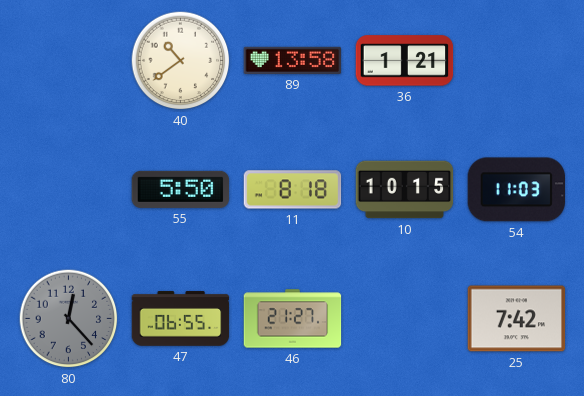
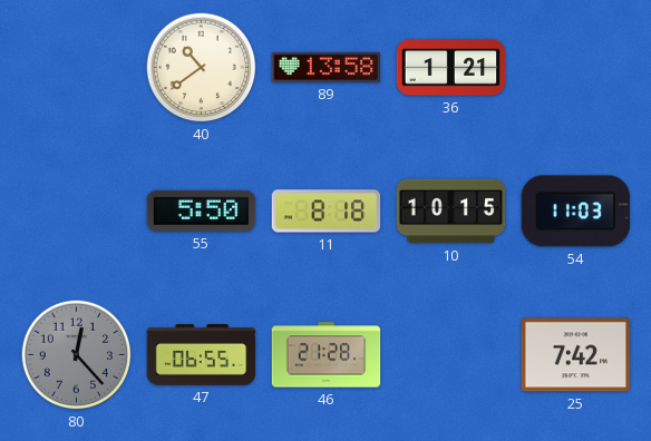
46: 21:27 -> 21:28 (327, 355)
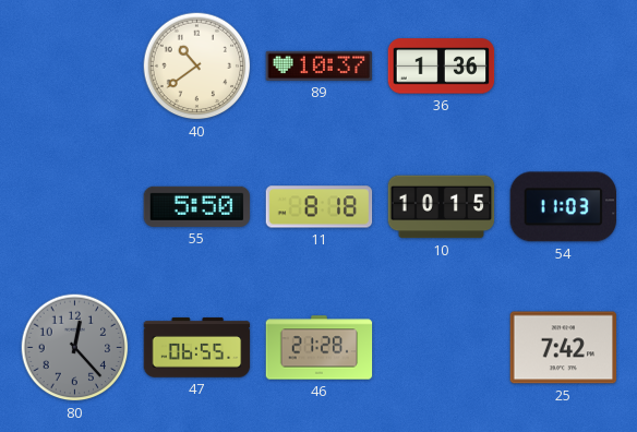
89: 13:58 -> 10:37 (320, 65)
36: 1:21 -> 1:36 (442, 67)
